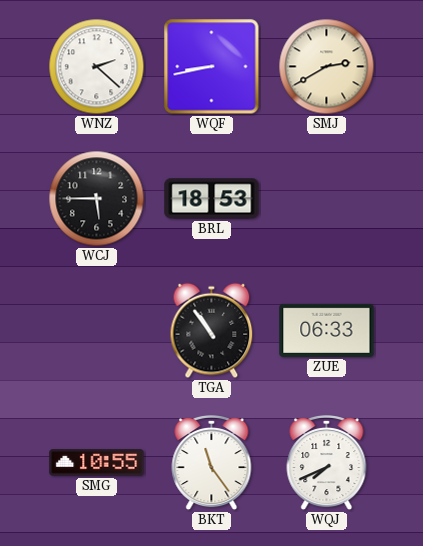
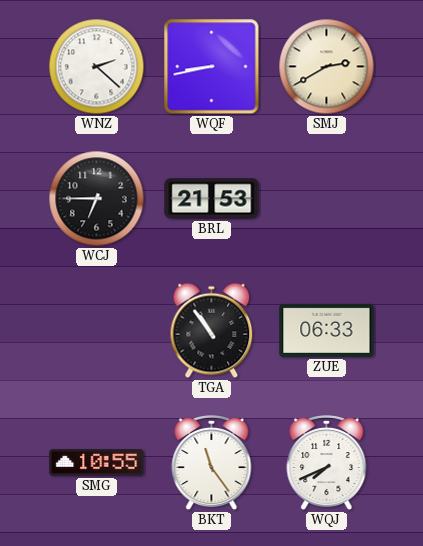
WCJ: 5:45 -> 6:45 (97, 199)
BRL: 18:53 -> 21:53 (212, 199)
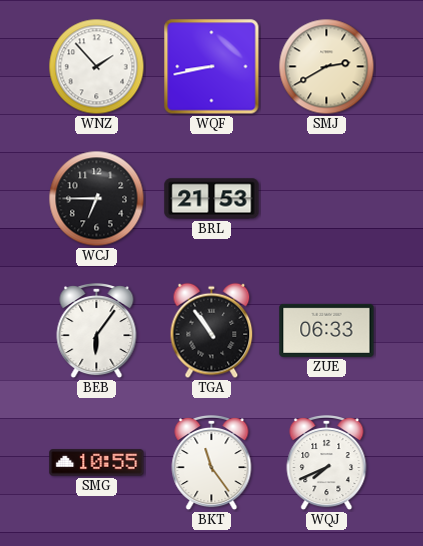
WNZ: 2:22 -> 1:53 (97, 67)
BEB: none -> 6:06 (97, 332)
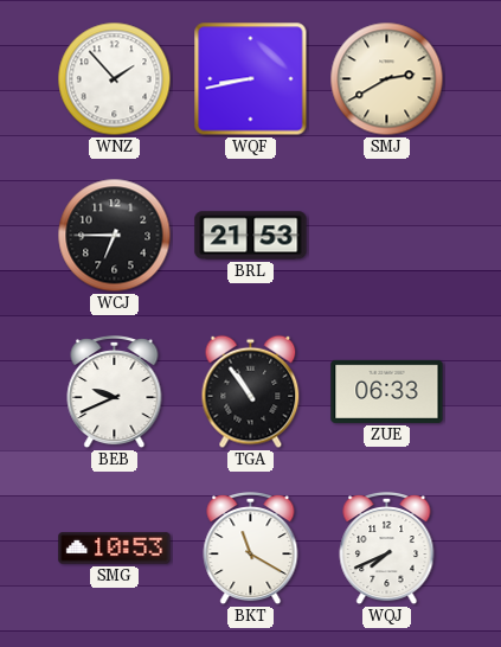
BEB: 6:06 -> 9:41 (115, 393)
SMG: 10:55 -> 10:53 (115, 549)
BKT: 11:24 -> 11:20 (251, 550)
